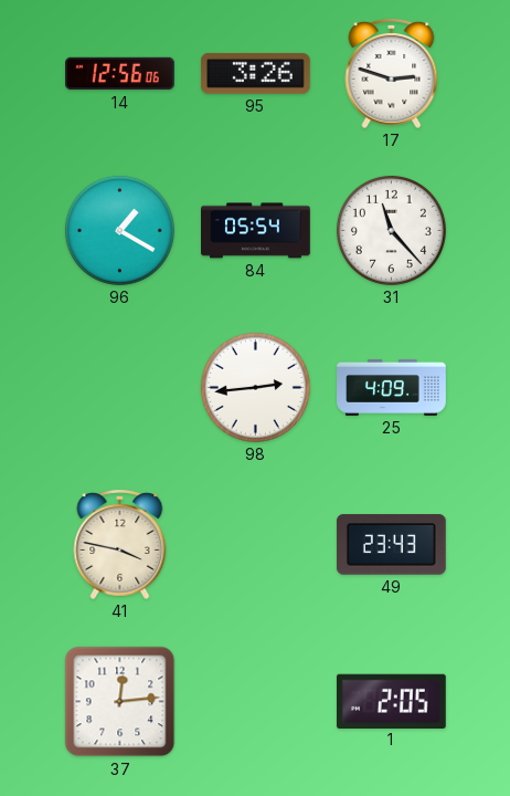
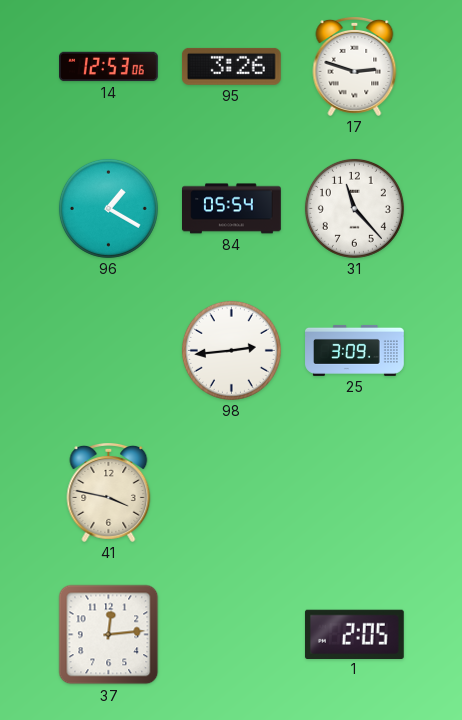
14: 12:56 -> 12:53 (109, 67)
25: 4:09 -> 3:09 (355, 350)
49: 23:43 -> none (391, 545)
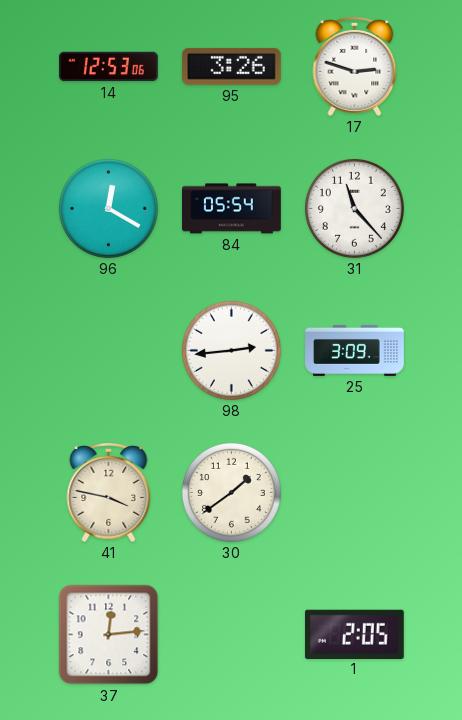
96: 1:20 -> 12:20 (108, 208)
30: none -> 1:39 (231, 492)
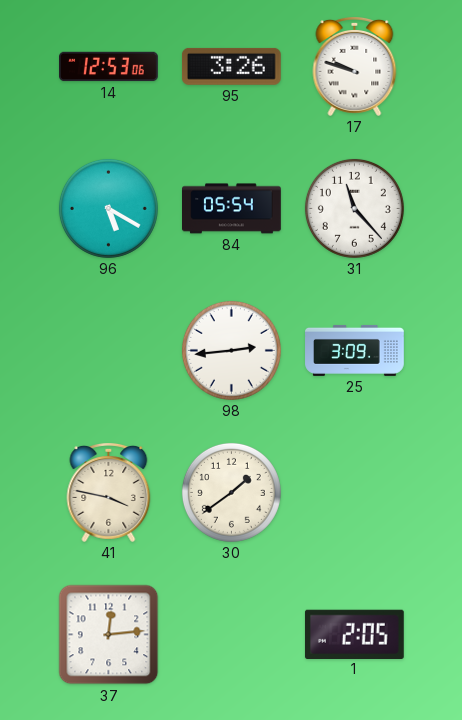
17: 2:48 -> 9:48 (355, 67)
96: 12:20 -> 5:20 (108, 208)
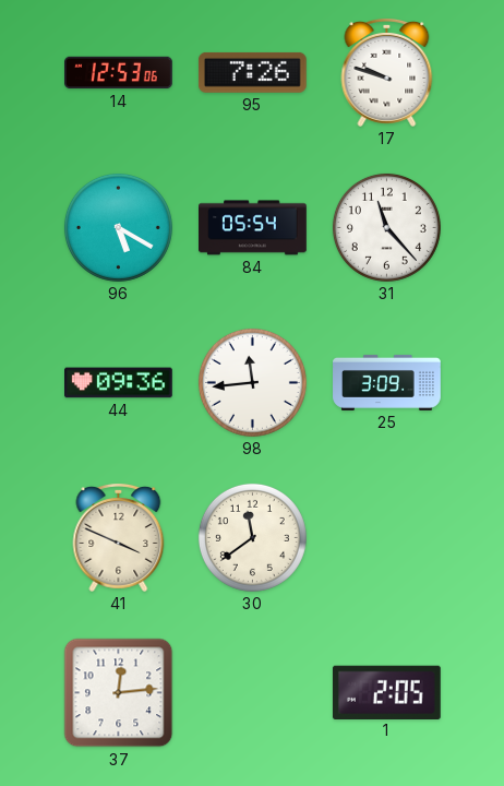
95: 3:26 -> 7:26 (252, 72)
44: none -> 09:36 (119, 383)
98: 2:44 -> 11:44 (252, 382)
41: 3:47 -> 3:49 (119, 538)
30: 1:39 -> 11:39 (252, 537)
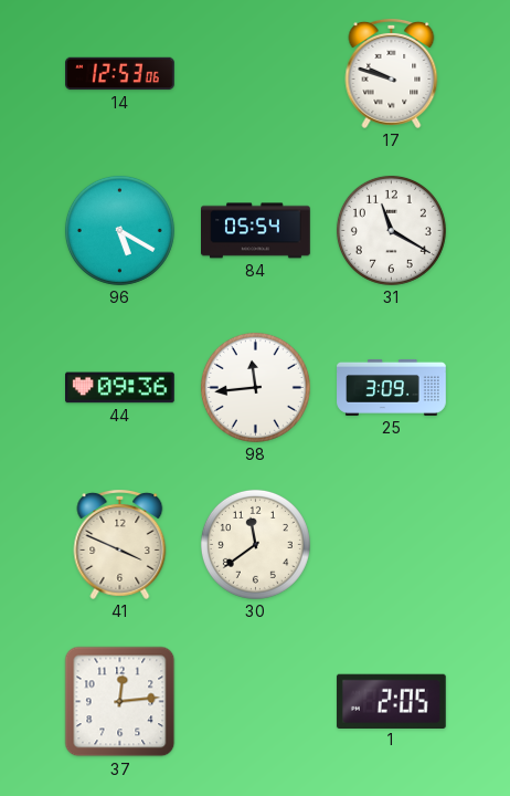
95: 7:26 -> none (252, 72)
31: 11:23 -> 11:20 (391, 230)
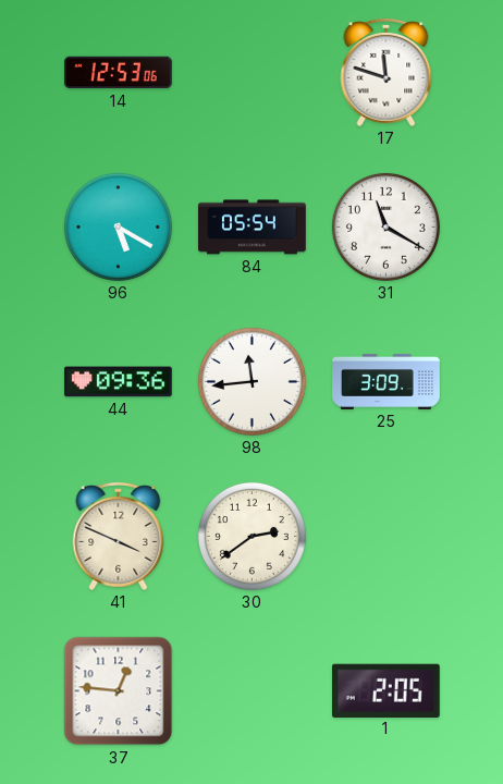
17: 9:48 -> 11:48 (387, 73)
30: 11:39 -> 2:39 (251, 536)
37: 12:14 -> 12:46 (119, 691)
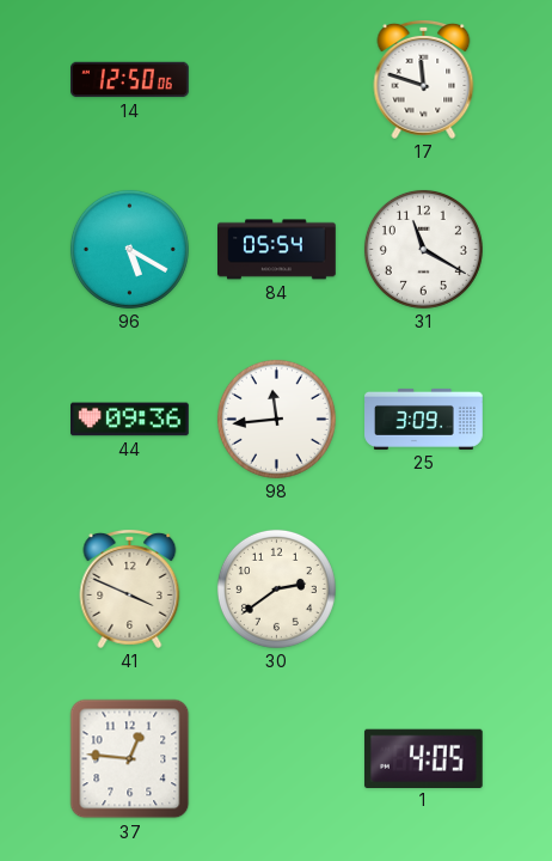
14: 12:53 -> 12:50 (130, 80)
1: 2:05 -> 4:05 (423, 758)
